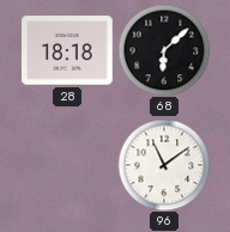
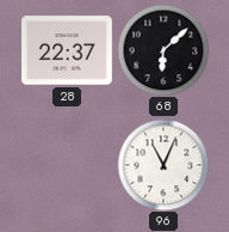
28: 18:18 -> 22:37 (68, 50)
96: 11:09 -> 11:04 (163, 165)
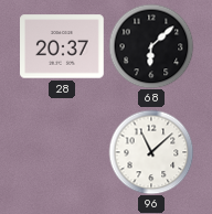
28: 22:37 -> 20:37 (63, 46)
96: 11:04 -> 11:08 (151, 152)
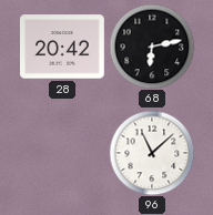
28: 20:37 -> 20:42 (63, 47)
68: 6:08 -> 6:13 (152, 47)
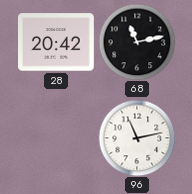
68: 6:13 -> 11:13 (137, 42)
96: 11:08 -> 11:13 (137, 138)
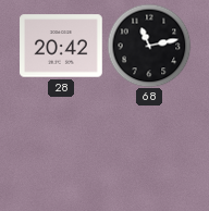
96: 11:13 -> none (137, 138)
